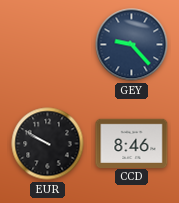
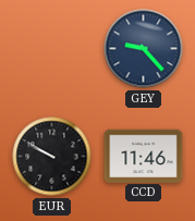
CCD: 8:46 -> 11:46 (144, 156)
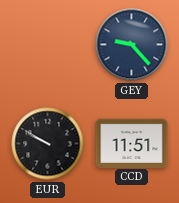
CCD: 11:46 -> 11:51 (132, 143)
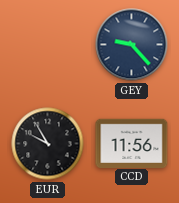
EUR: 9:50 -> 9:55 (48, 144)
CCD: 11:51 -> 11:56 (132, 143)
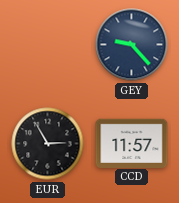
EUR: 9:55 -> 2:55 (48, 144)
CCD: 11:56 -> 11:57 (132, 143)
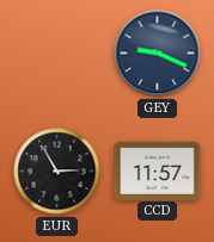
GEY: 9:23 -> 9:19 (158, 54)
